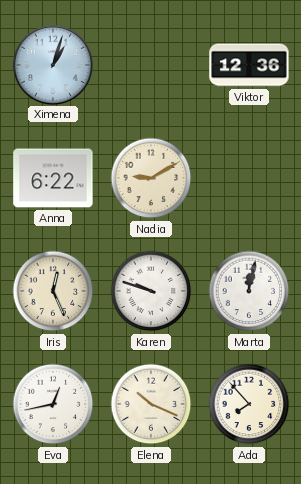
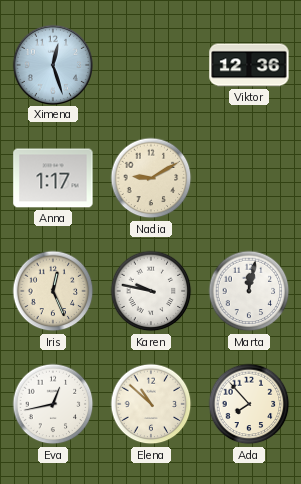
Ximena: 1:03 -> 12:27 (52, 64)
Anna: 6:22 -> 1:17 (53, 178)
Karen: 9:48 -> 9:47 (151, 291)
Elena: 10:19 -> 10:52 (151, 404)
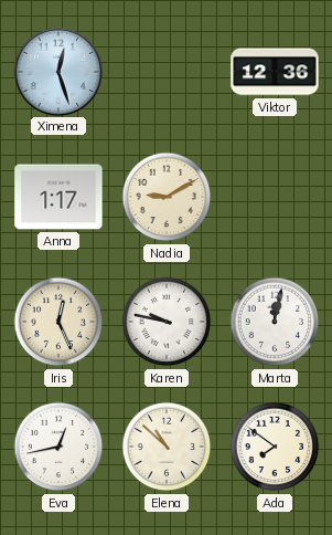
Ada: 7:53 -> 7:51 (275, 447)
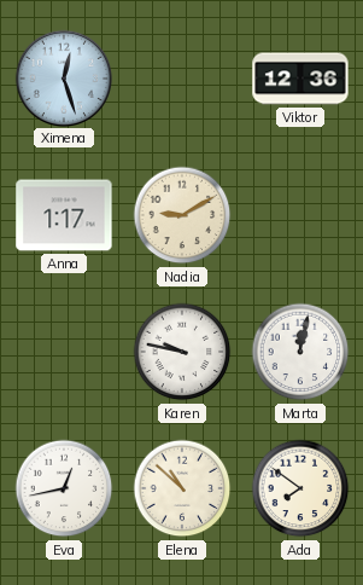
Iris: 12:26 -> none (58, 322)
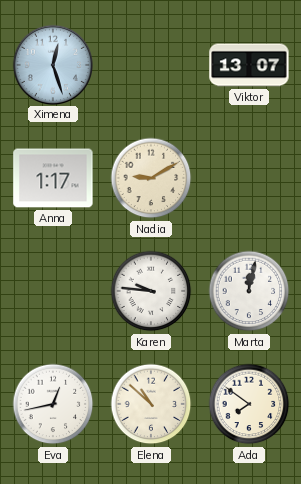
Viktor: 12:36 -> 13:07 (249, 65)
Karen: 9:47 -> 9:46 (151, 291)
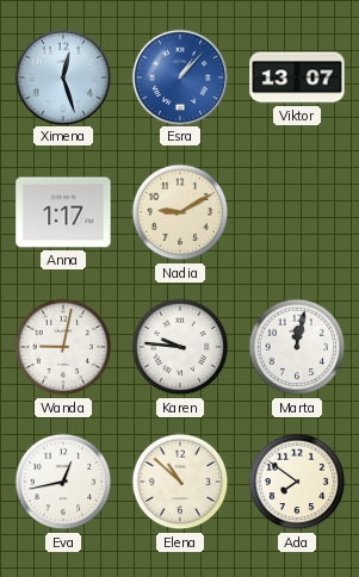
Esra: none -> 1:07 (179, 76)
Wanda: none -> 9:02 (63, 347)
